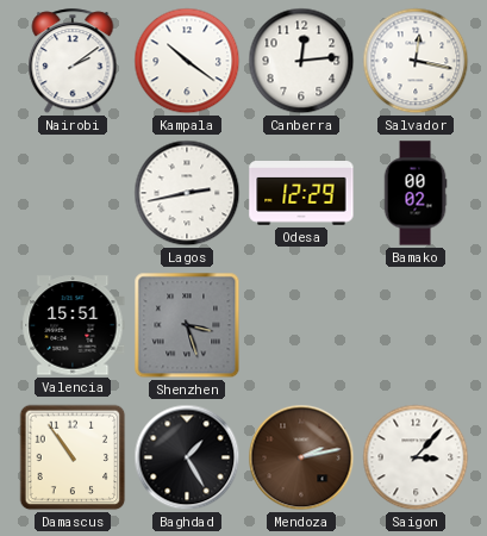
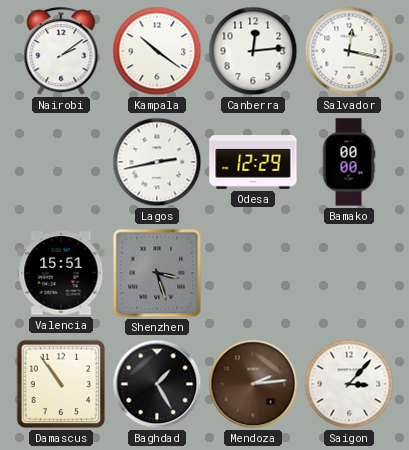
Bamako: 00:02 -> 00:00 (349, 162)
Mendoza: 2:13 -> 2:14 (253, 384)
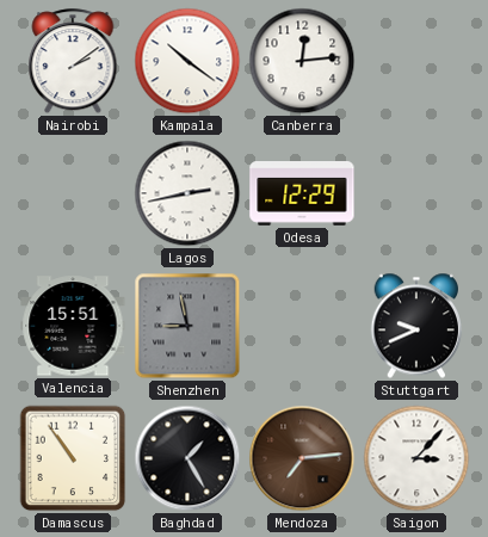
Salvador: 12:17 -> none (349, 51)
Bamako: 00:00 -> none (349, 162)
Shenzhen: 3:27 -> 8:58 (187, 326)
Stuttgart: none -> 9:41 (416, 326)
Mendoza: 2:14 -> 7:14 (302, 458)
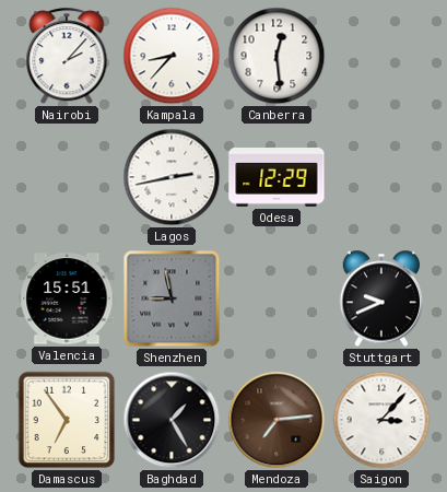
Nairobi: 2:09 -> 2:07 (67, 57)
Kampala: 10:21 -> 8:37 (172, 56)
Canberra: 12:14 -> 12:29 (277, 56)
Damascus: 10:54 -> 6:54 (67, 420)
